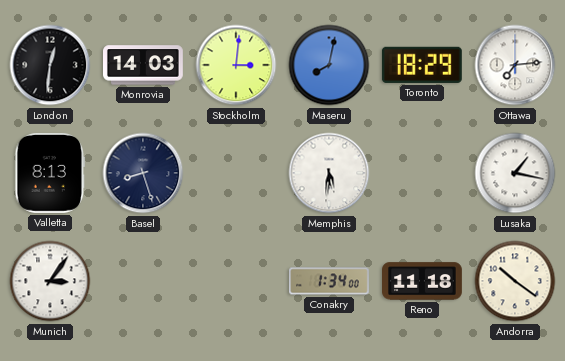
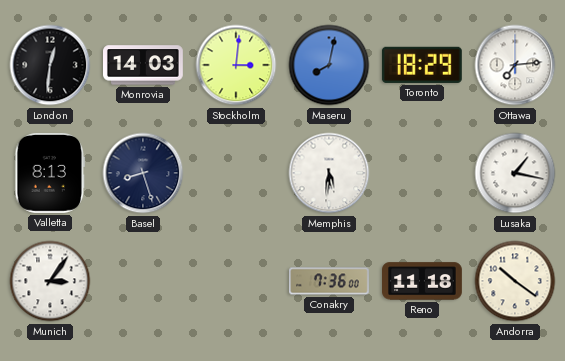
Conakry: 1:34 -> 7:36 (330, 281)
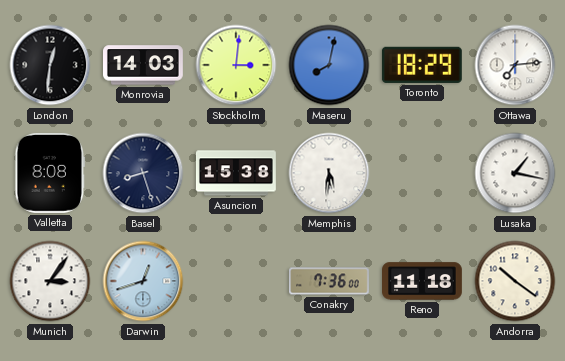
Valletta: 8:13 -> 8:08 (50, 173)
Asuncion: none -> 15:38 (236, 173)
Darwin: none -> 12:42 (143, 281)
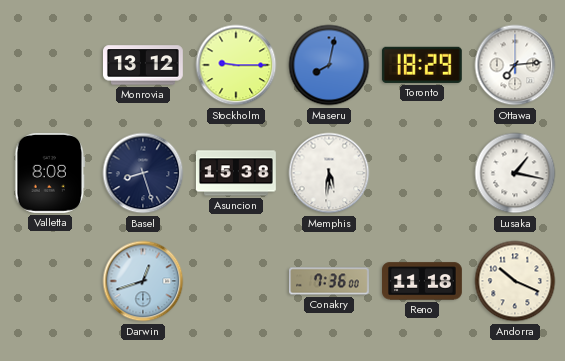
London: 12:31 -> none (50, 65)
Monrovia: 14:03 -> 13:12 (144, 65)
Stockholm: 3:01 -> 9:15 (236, 65)
Munich: 3:06 -> none (50, 281)
Andorra: 10:21 -> 10:19 (515, 281)
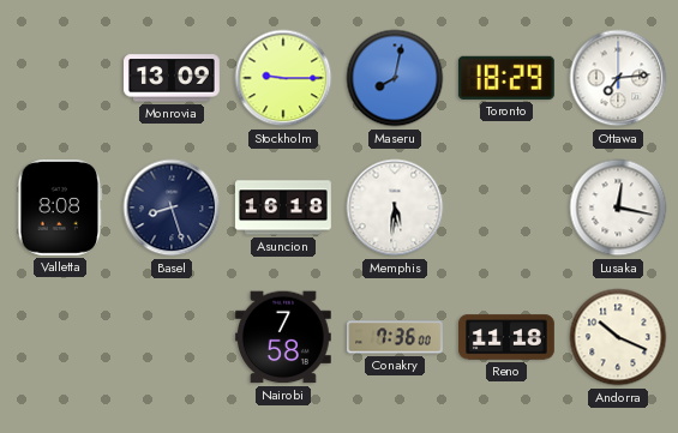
Monrovia: 13:12 -> 13:09 (173, 78)
Asuncion: 15:38 -> 16:18 (283, 208)
Lusaka: 1:17 -> 12:17 (618, 208)
Darwin: 12:42 -> none (143, 281)
Nairobi: none -> 7:58 (283, 337)
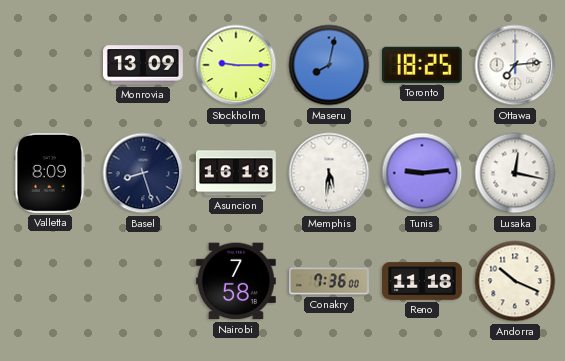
Toronto: 18:29 -> 18:25 (422, 65)
Valletta: 8:08 -> 8:09 (50, 173)
Tunis: none -> 9:14 (422, 173)
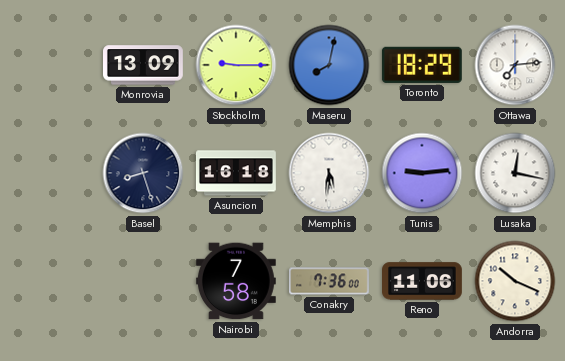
Toronto: 18:25 -> 18:29 (422, 65)
Valletta: 8:09 -> none (50, 173)
Reno: 11:18 -> 11:06 (423, 281)
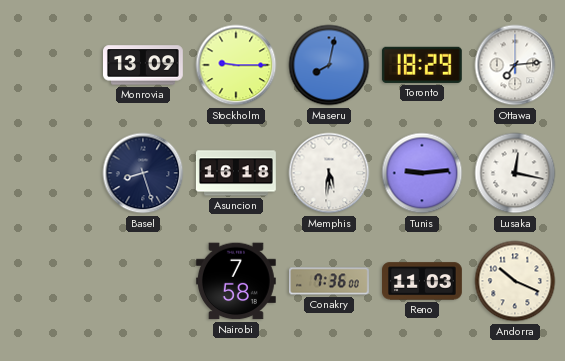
Reno: 11:06 -> 11:03 (423, 281)
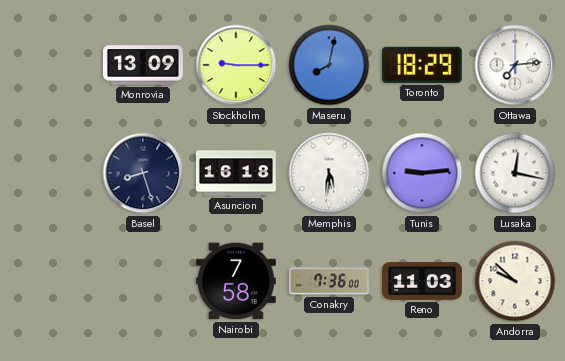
Andorra: 10:19 -> 9:52 (515, 281)
